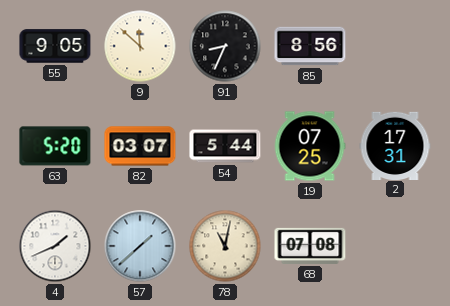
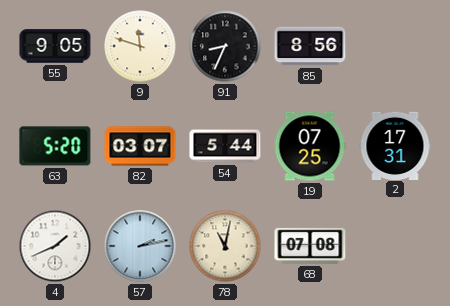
9: 11:52 -> 11:48 (140, 46)
57: 1:38 -> 2:13 (140, 246)
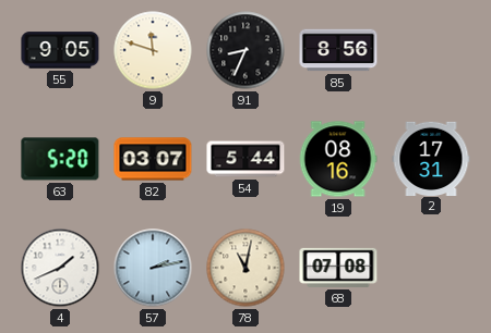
19: 07:25 -> 08:16 (338, 159)
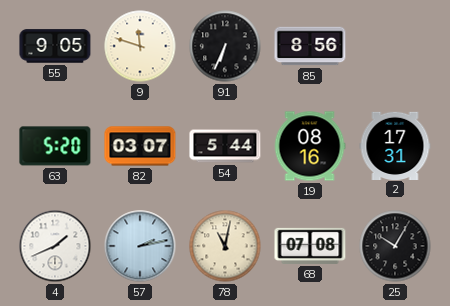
91: 8:34 -> 6:34 (225, 46)
25: none -> 10:05 (395, 246)
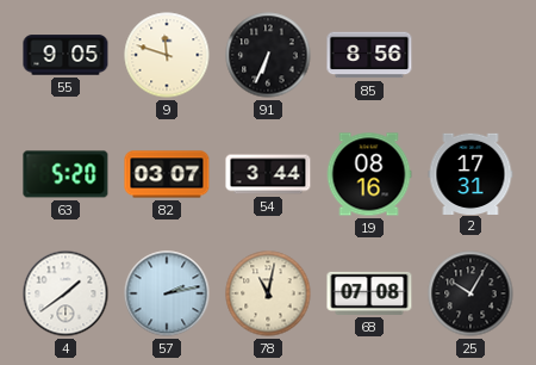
54: 5:44 -> 3:44 (268, 174)
4: 1:41 -> 1:39 (66, 293)
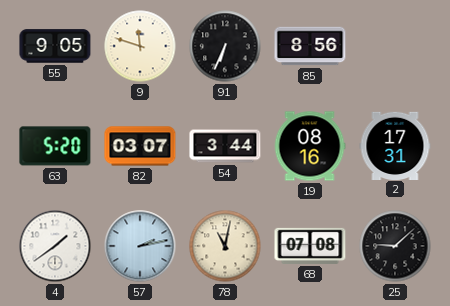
25: 10:05 -> 9:08 (395, 246)
